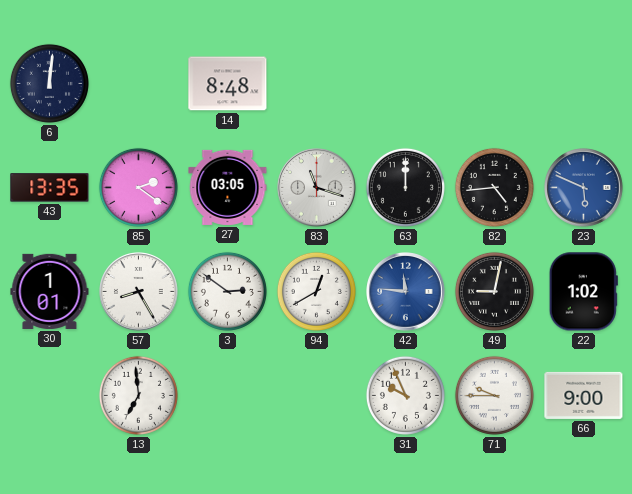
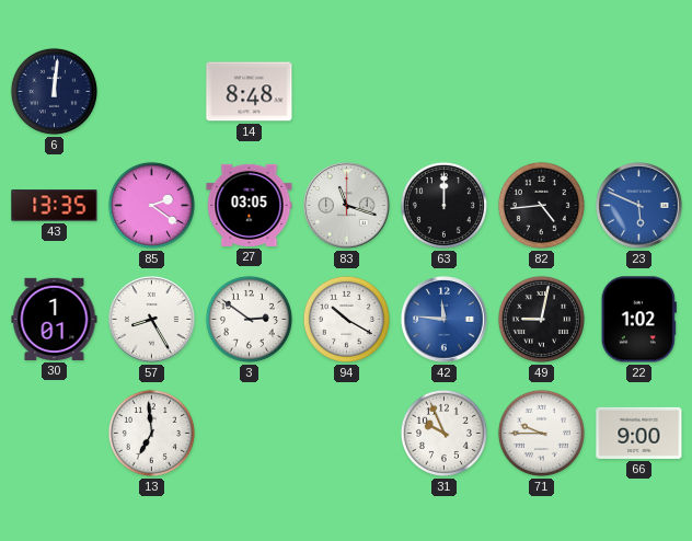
94: 12:40 -> 10:20 (346, 319)
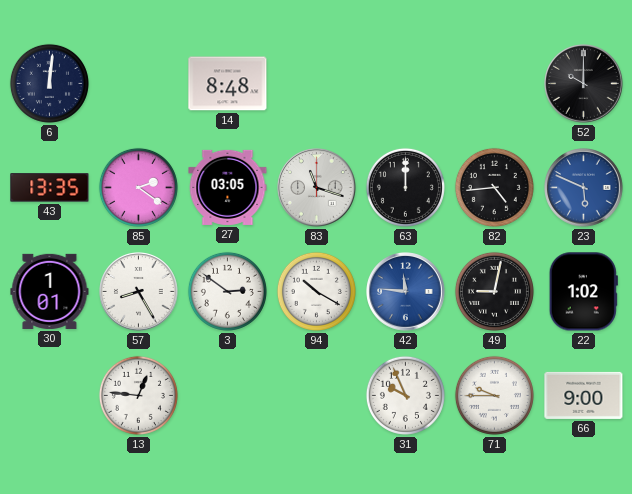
52: none -> 10:00 (584, 84)
13: 6:59 -> 12:46 (138, 395)
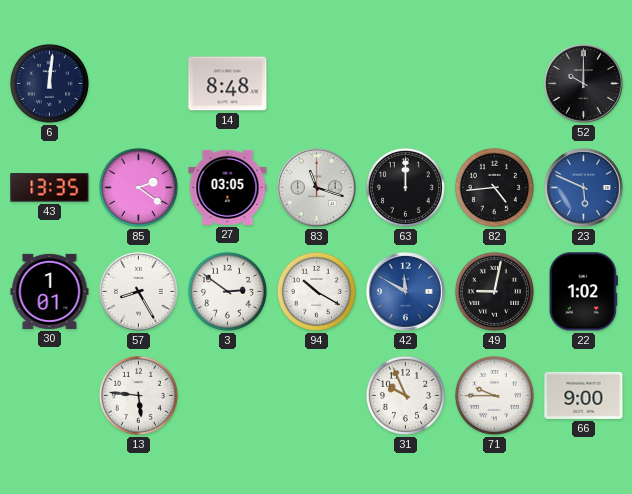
42: 11:46 -> 11:50 (406, 292)
13: 12:46 -> 5:46 (138, 395)
